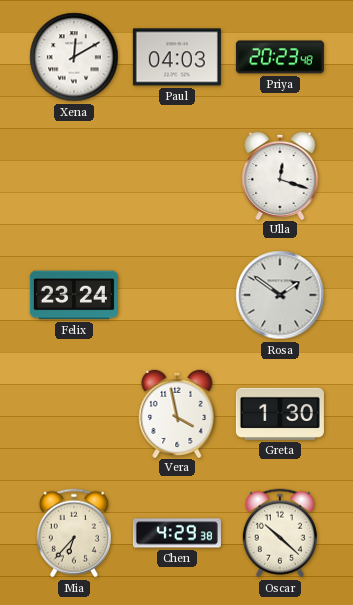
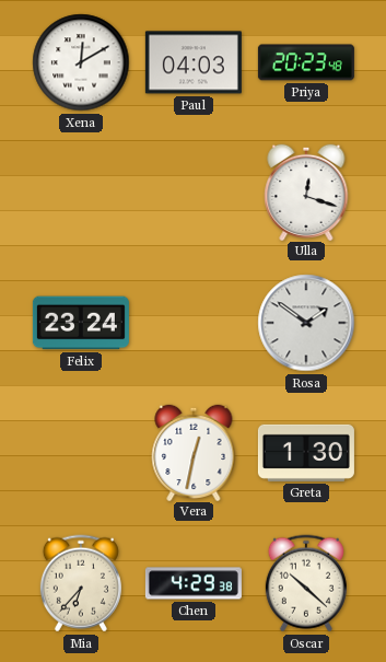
Vera: 3:58 -> 12:32 (194, 452)
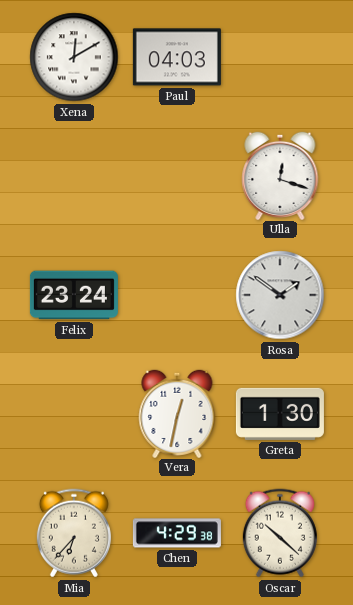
Priya: 20:23 -> none (306, 62)
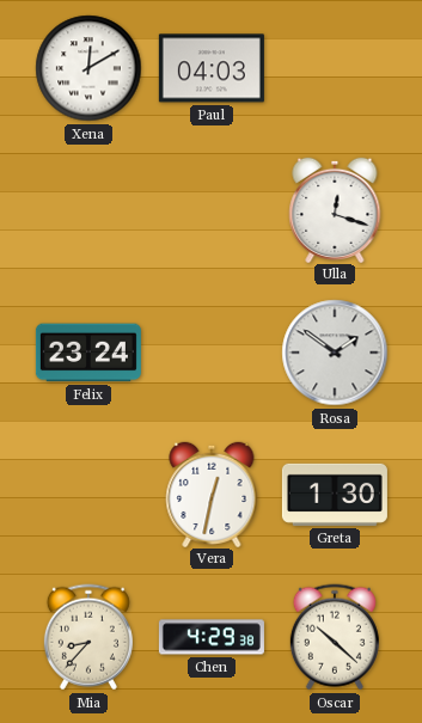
Mia: 6:37 -> 8:37 (88, 637)
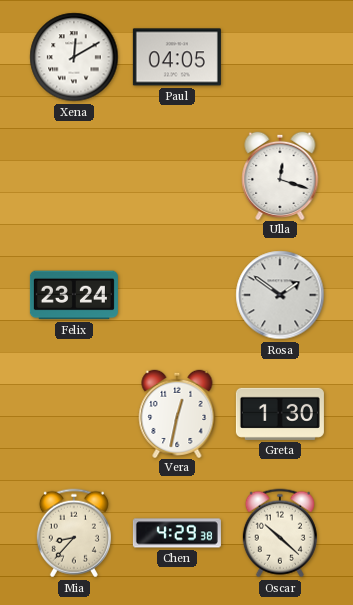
Paul: 04:03 -> 04:05 (177, 57)
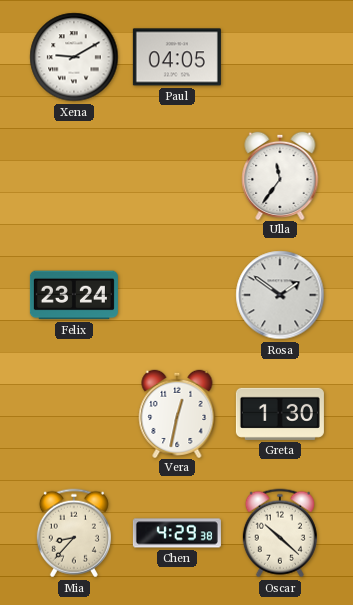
Xena: 12:10 -> 9:10 (74, 57)
Ulla: 12:18 -> 11:36 (280, 175)
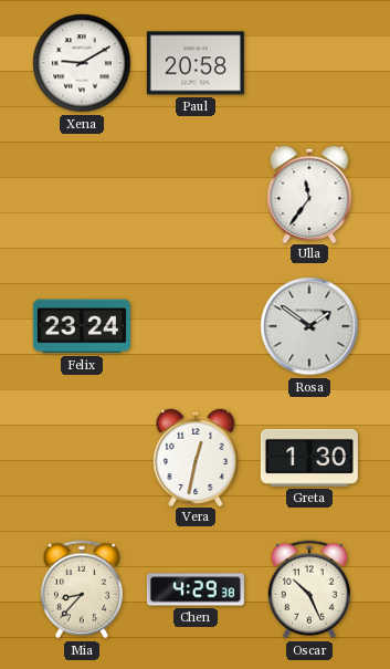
Paul: 04:05 -> 20:58 (196, 63)
Oscar: 10:22 -> 10:26 (309, 589)
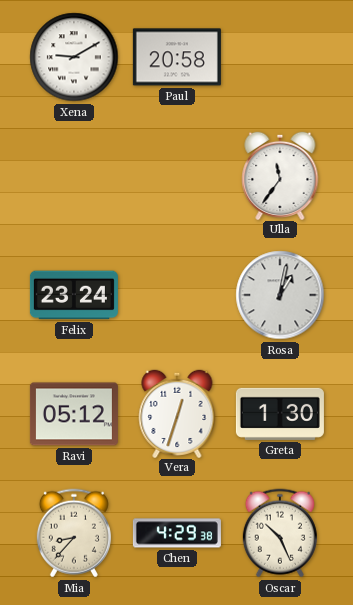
Rosa: 1:51 -> 1:02 (280, 295)
Ravi: none -> 05:12 (74, 414)
Vera: 12:32 -> 12:33 (177, 413)
